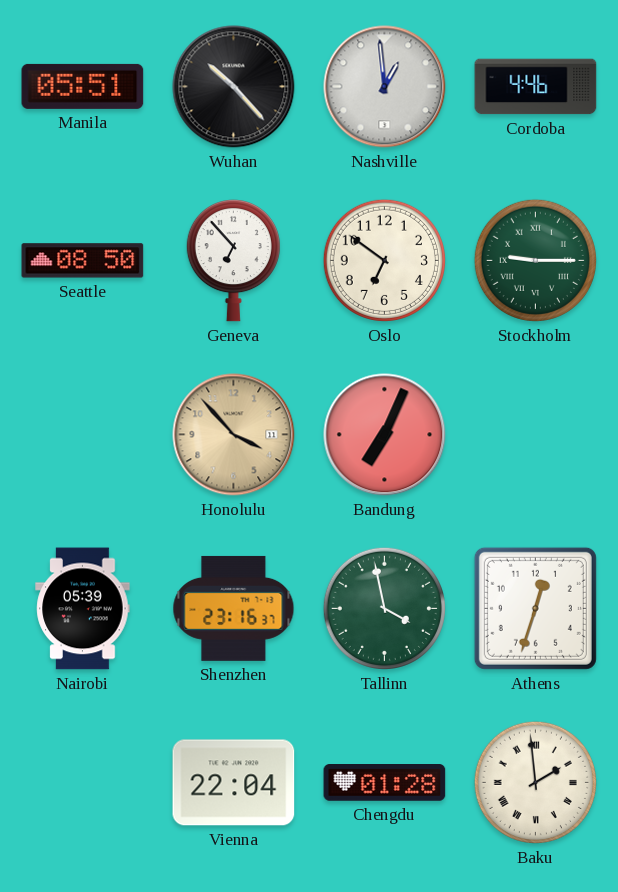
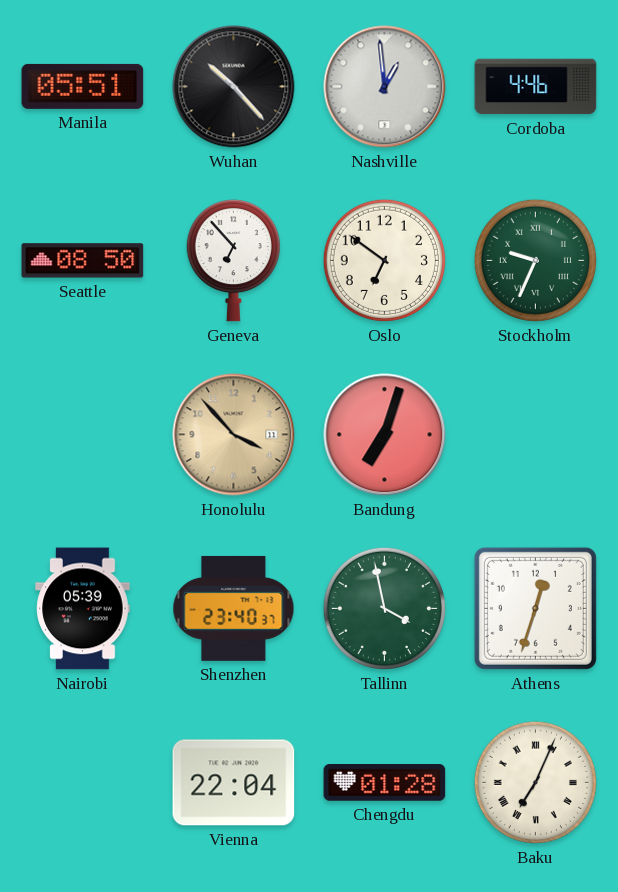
Stockholm: 9:15 -> 9:34 (535, 260)
Bandung: 7:04 -> 7:03 (385, 435)
Shenzhen: 23:16 -> 23:40 (234, 608)
Baku: 1:59 -> 7:04 (535, 782)
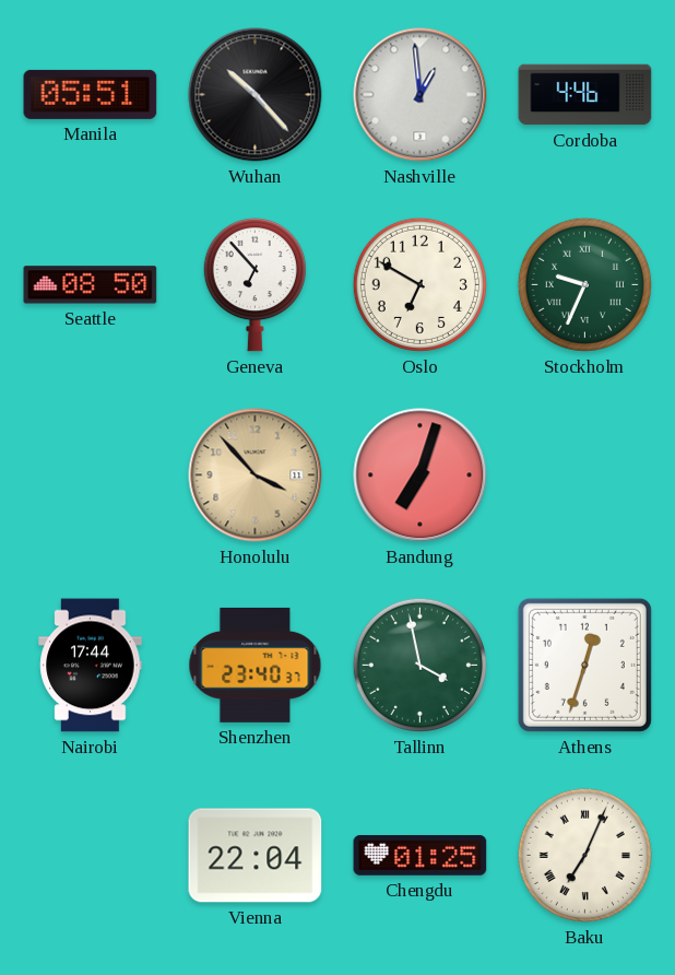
Oslo: 6:51 -> 6:50 (419, 284)
Nairobi: 05:39 -> 17:44 (91, 666)
Chengdu: 01:28 -> 01:25 (421, 856)
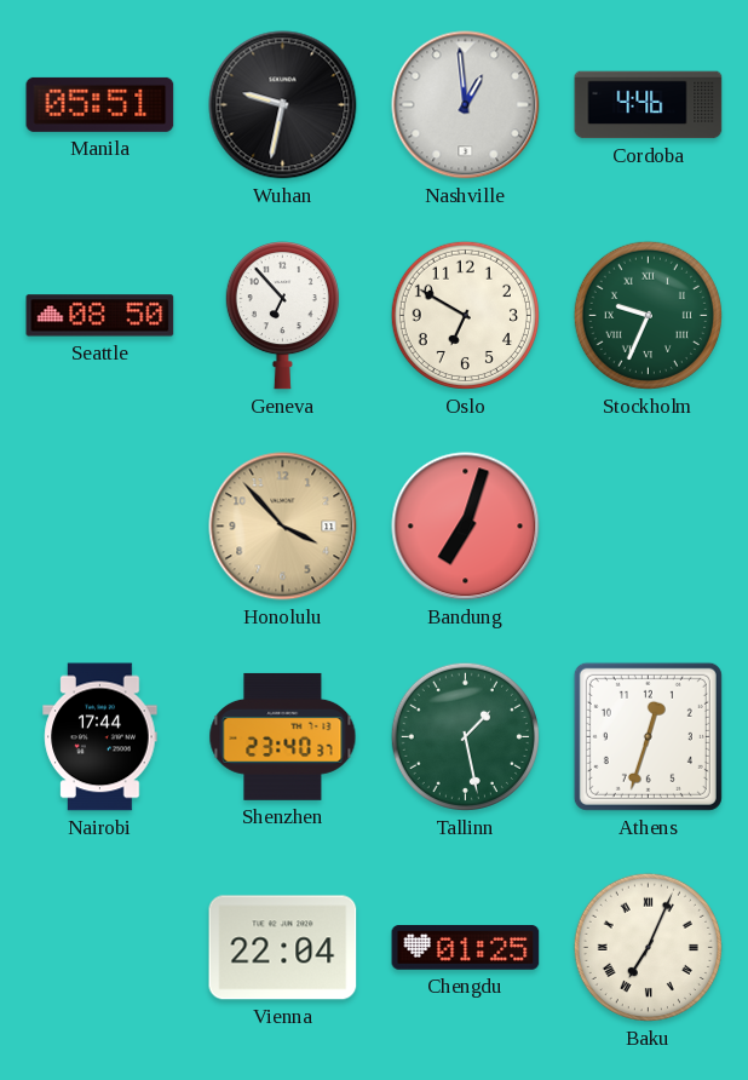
Wuhan: 10:23 -> 9:32 (283, 105)
Tallinn: 3:58 -> 1:28 (465, 736)
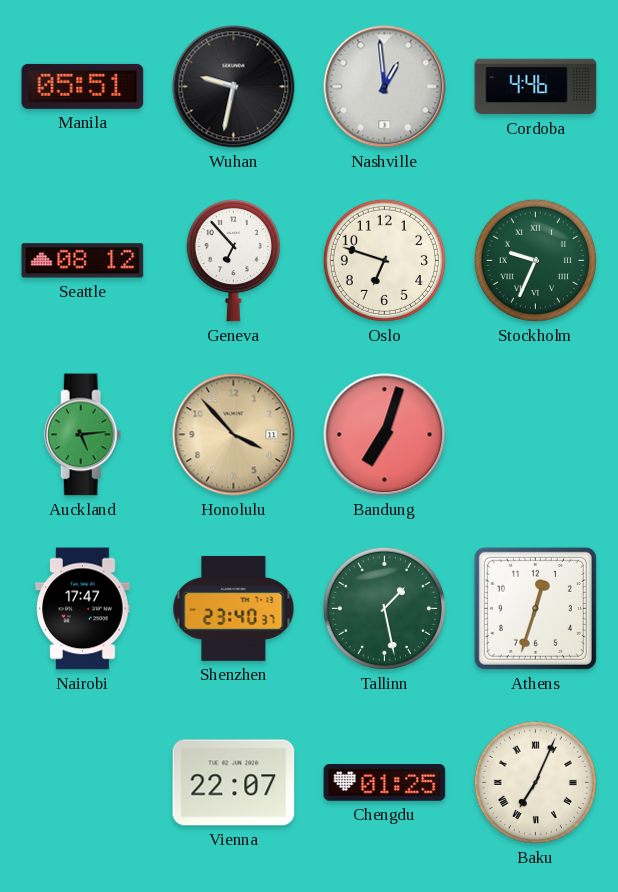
Seattle: 08:50 -> 08:12 (83, 261)
Oslo: 6:50 -> 6:48 (384, 260)
Auckland: none -> 5:14 (83, 435)
Nairobi: 17:44 -> 17:47 (83, 609)
Vienna: 22:04 -> 22:07 (234, 783)
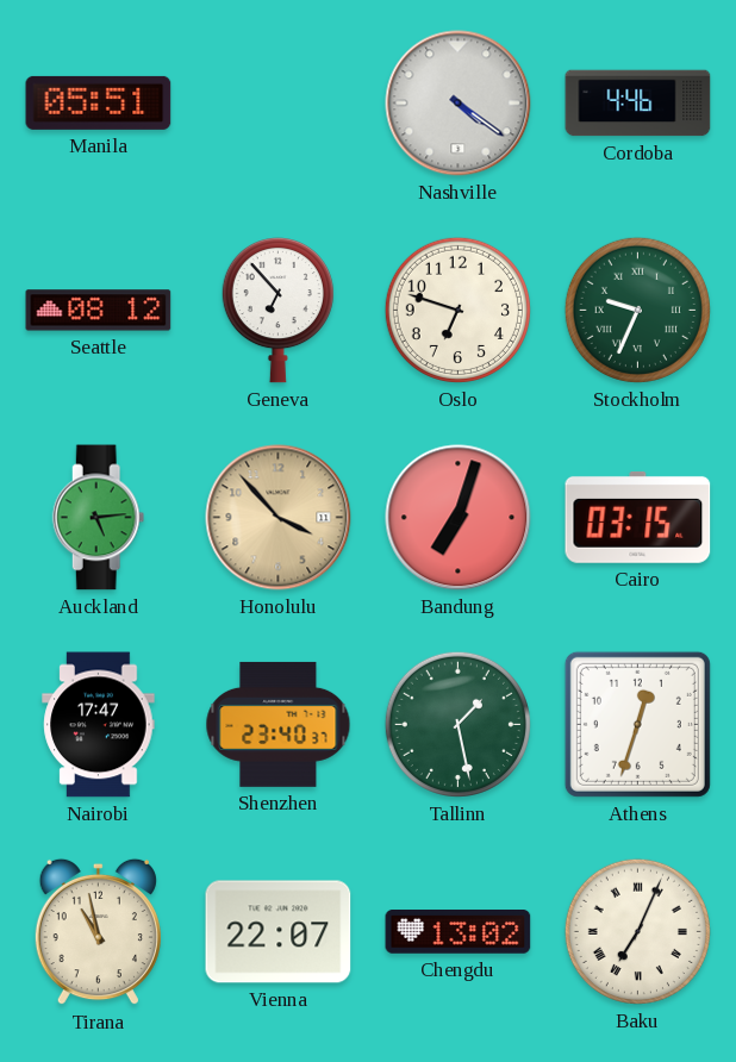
Wuhan: 9:32 -> none (234, 87)
Nashville: 12:59 -> 4:21 (459, 104)
Cairo: none -> 03:15 (638, 517)
Tirana: none -> 10:58 (98, 932)
Chengdu: 01:25 -> 13:02 (459, 932)
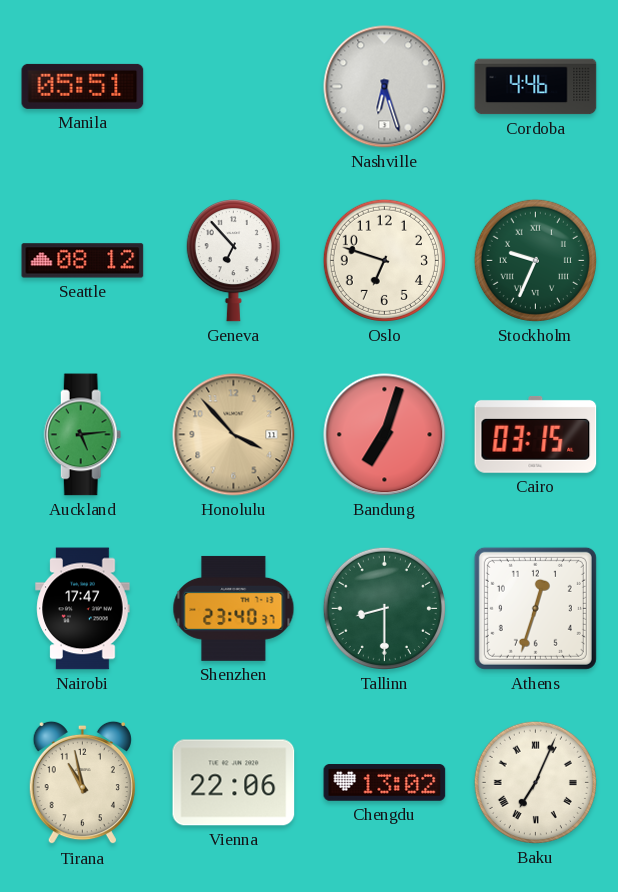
Nashville: 4:21 -> 6:27 (385, 87)
Tallinn: 1:28 -> 8:30 (384, 608)
Vienna: 22:07 -> 22:06 (234, 783)
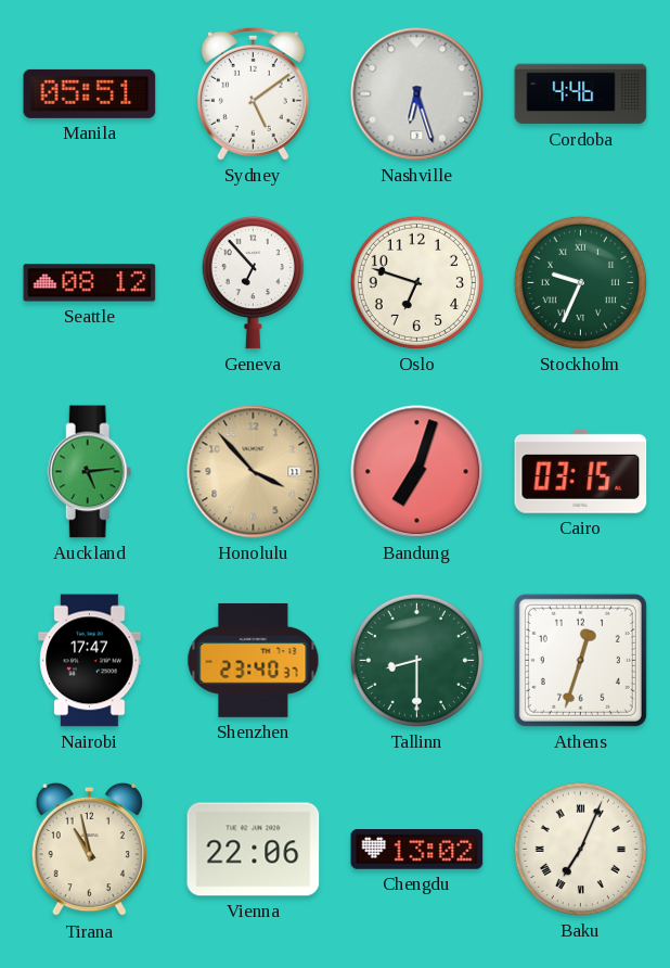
Sydney: none -> 5:09 (253, 93)
